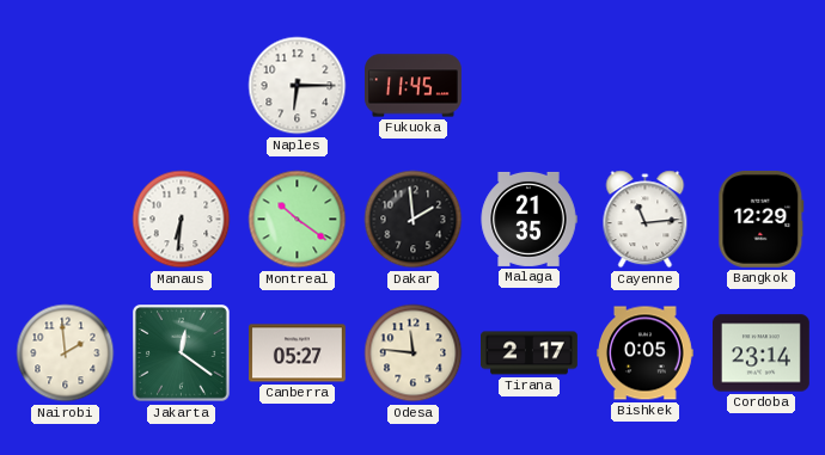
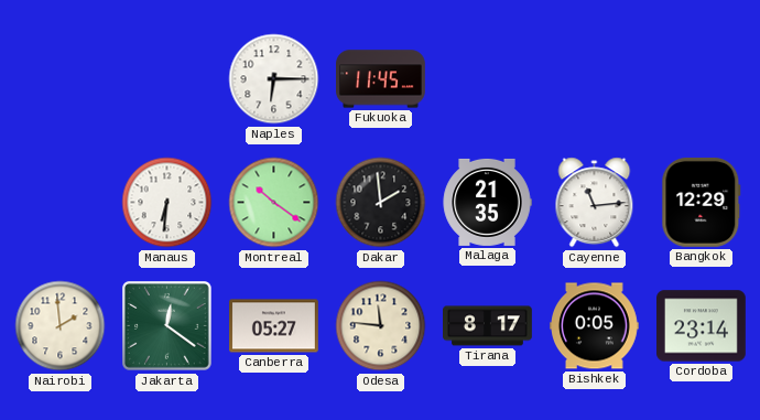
Tirana: 2:17 -> 8:17 (488, 326)
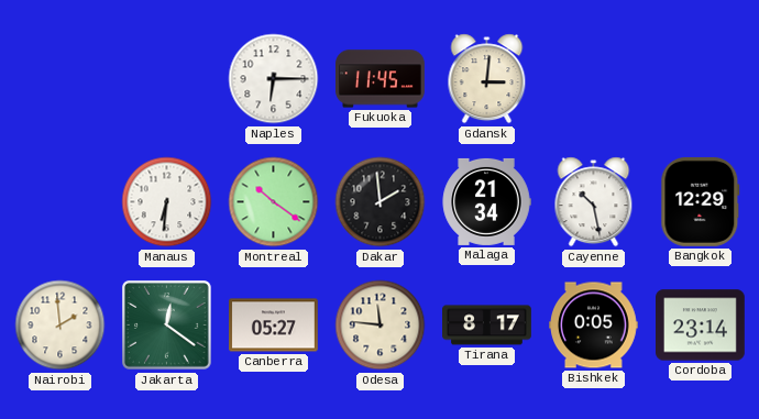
Gdansk: none -> 3:01 (487, 79)
Malaga: 21:35 -> 21:34 (486, 201)
Cayenne: 11:14 -> 10:28 (594, 202)
